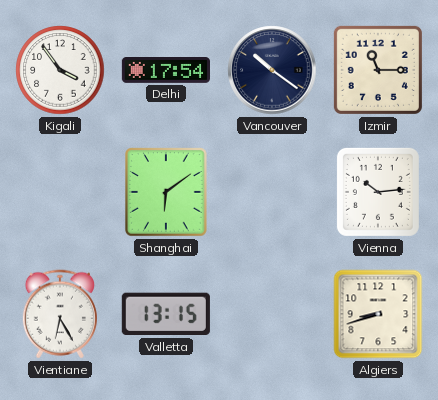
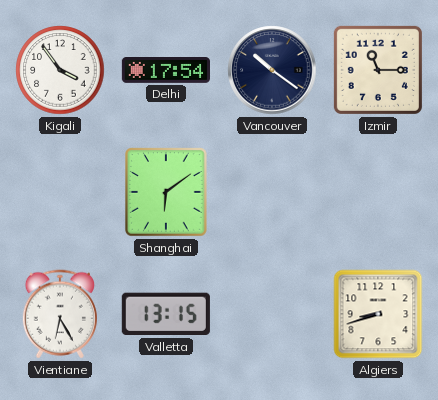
Vienna: 10:14 -> none (378, 192)
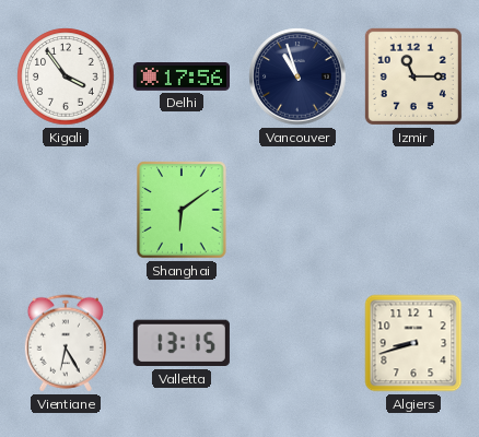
Delhi: 17:54 -> 17:56 (180, 78)
Vancouver: 10:21 -> 10:57 (297, 76)
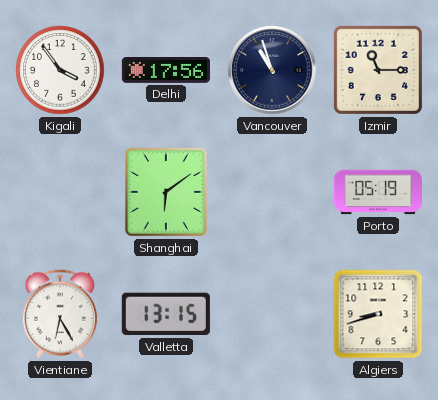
Porto: none -> 05:19 (377, 192)
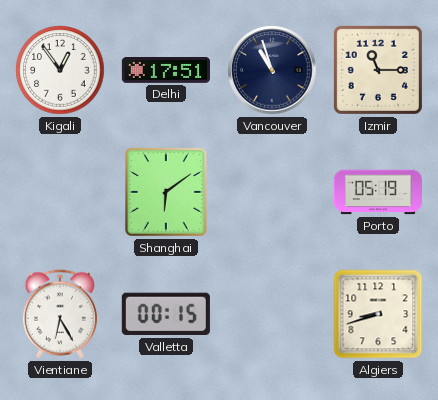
Kigali: 3:54 -> 12:54 (60, 70)
Delhi: 17:56 -> 17:51 (165, 71)
Valletta: 13:15 -> 00:15 (166, 314)
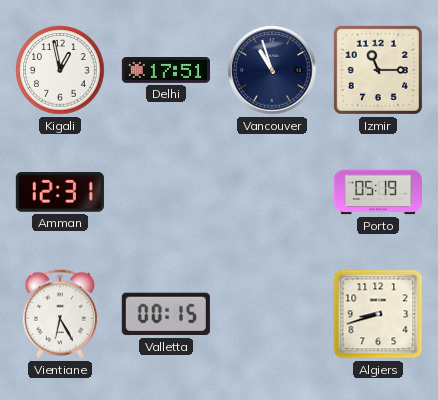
Kigali: 12:54 -> 12:58 (60, 70)
Amman: none -> 12:31 (60, 192)
Shanghai: 6:09 -> none (167, 193)
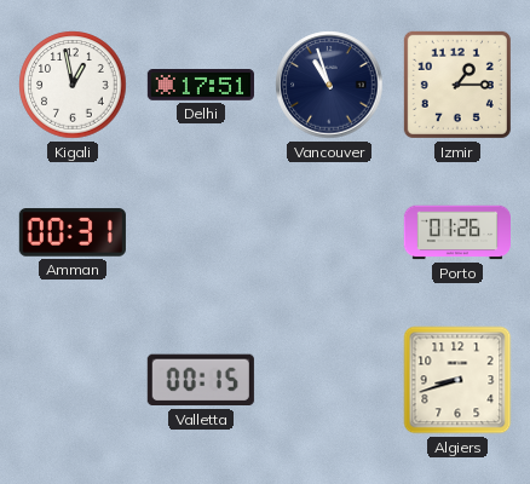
Izmir: 11:15 -> 1:15 (457, 85)
Amman: 12:31 -> 00:31 (73, 232)
Porto: 05:19 -> 01:26 (456, 232)
Vientiane: 6:25 -> none (60, 314)
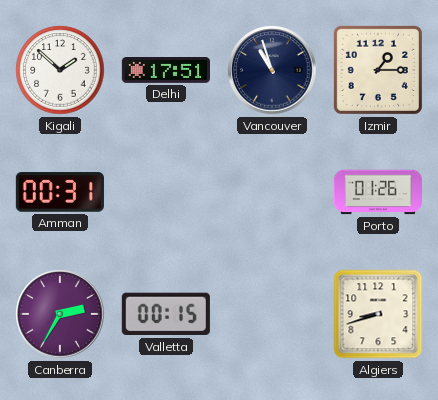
Kigali: 12:58 -> 1:52 (60, 70)
Canberra: none -> 2:35 (60, 314)
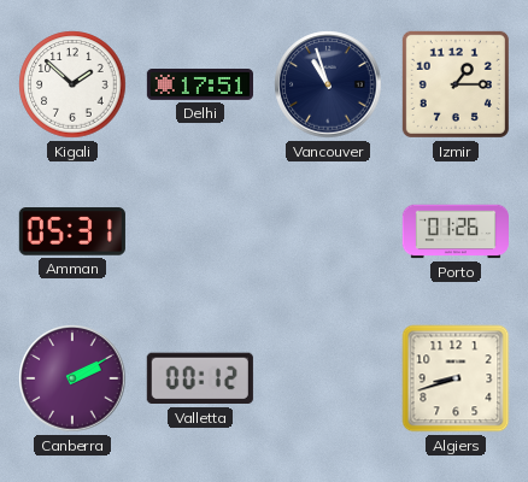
Amman: 00:31 -> 05:31 (72, 231)
Canberra: 2:35 -> 2:10 (72, 378)
Valletta: 00:15 -> 00:12 (200, 378)
